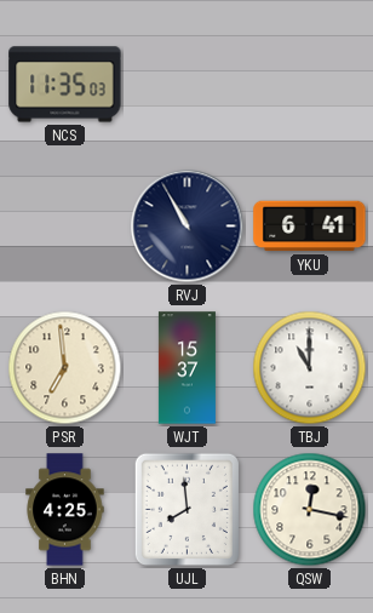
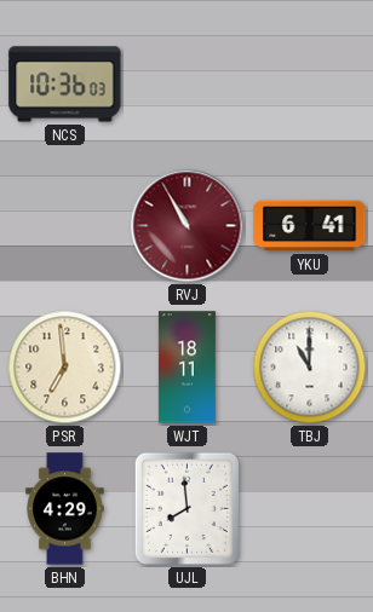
NCS: 11:35 -> 10:36 (65, 85)
RVJ dial: navy -> burgundy (188, 226)
WJT: 15:37 -> 18:11 (187, 368)
BHN: 4:25 -> 4:29 (65, 509)
QSW: 12:17 -> none (310, 510)
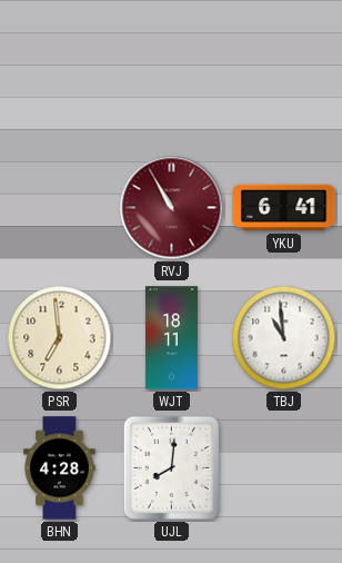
NCS: 10:36 -> none (65, 85)
TBJ: 11:00 -> 10:59 (284, 338)
BHN: 4:29 -> 4:28 (60, 468)
UJL: 7:59 -> 8:01 (171, 467)
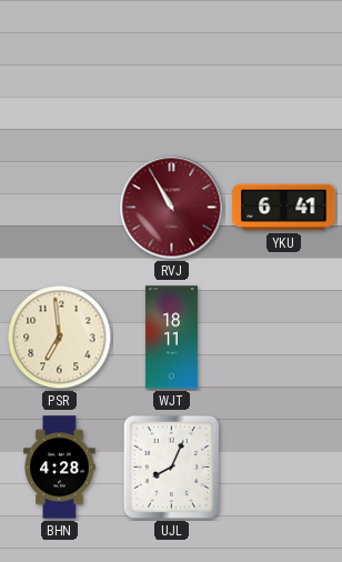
TBJ: 10:59 -> none (284, 338)
UJL: 8:01 -> 8:04 (171, 466)
